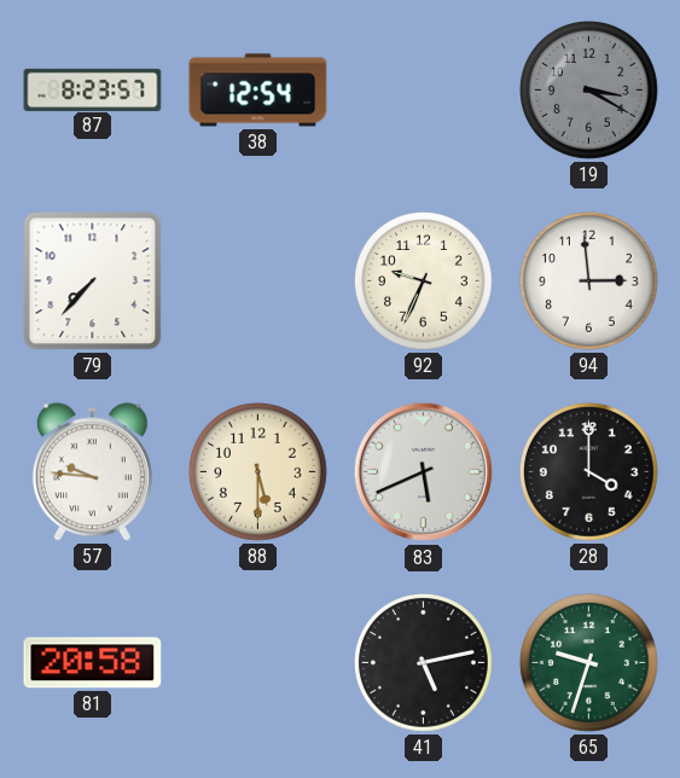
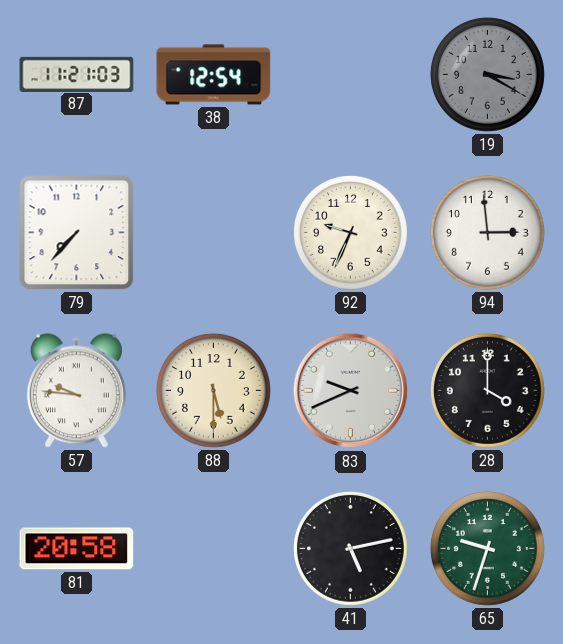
87: 8:23 -> 11:21 (77, 74)
83: 5:41 -> 9:41 (351, 391)
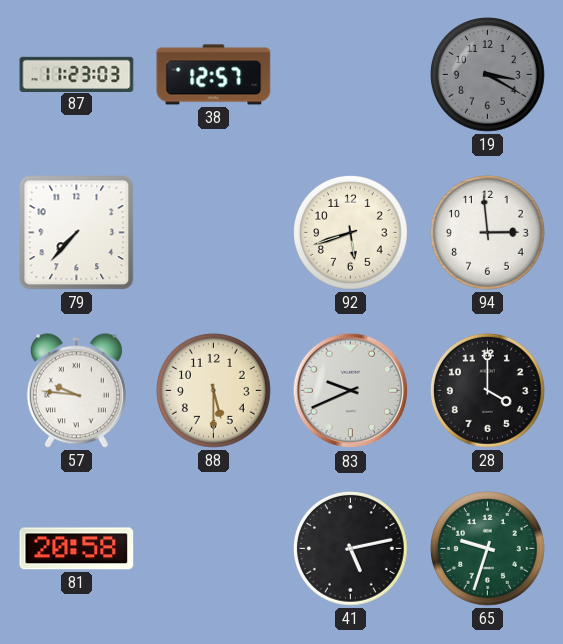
87: 11:21 -> 11:23 (77, 74)
38: 12:54 -> 12:57 (214, 75)
92: 9:34 -> 5:42 (351, 233)
